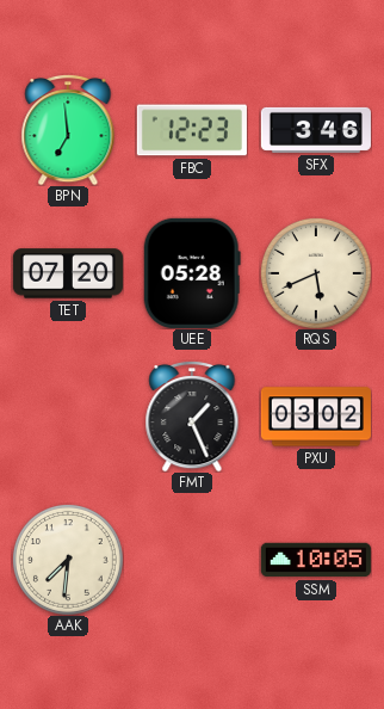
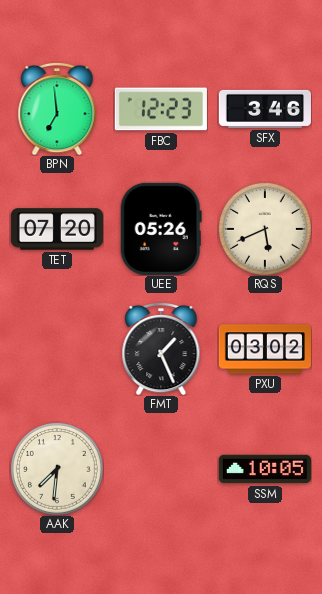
UEE: 05:28 -> 05:26 (161, 229)
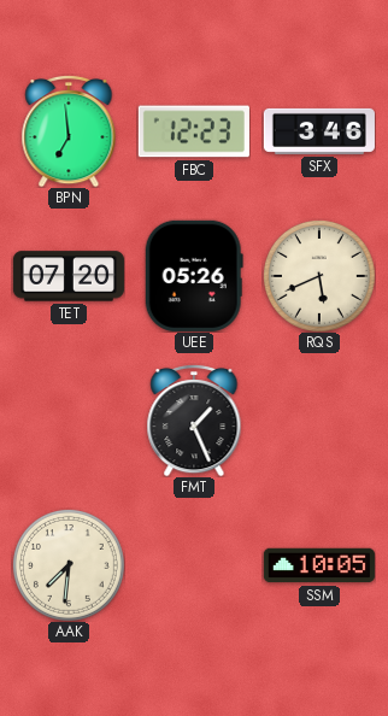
PXU: 03:02 -> none (265, 349)
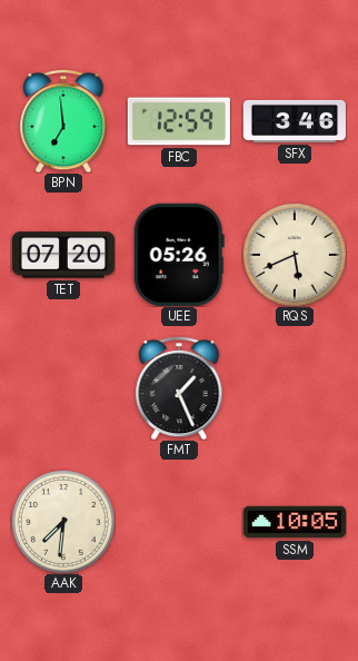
FBC: 12:23 -> 12:59 (179, 121)
